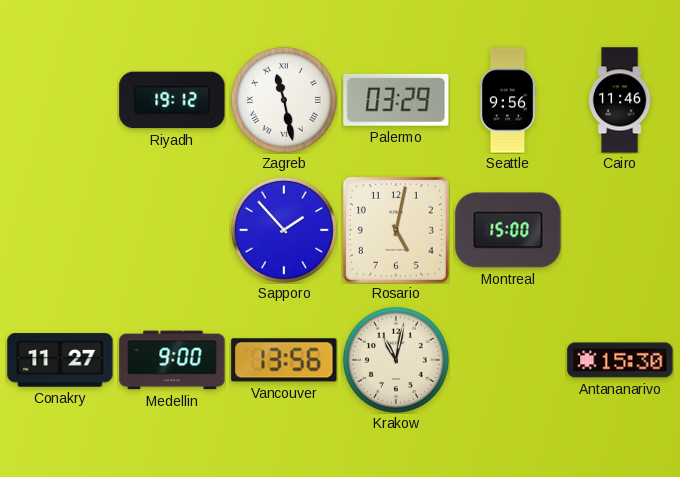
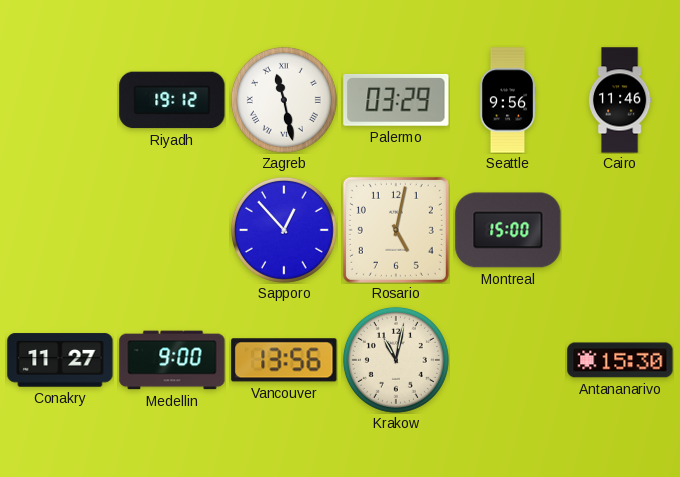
Sapporo: 1:53 -> 12:53 (284, 230)
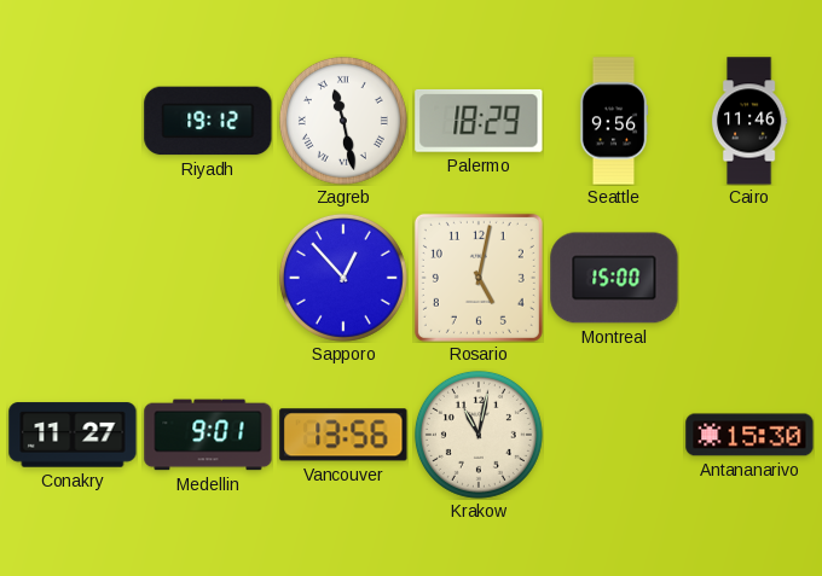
Palermo: 03:29 -> 18:29 (479, 121)
Medellin: 9:00 -> 9:01 (208, 435)
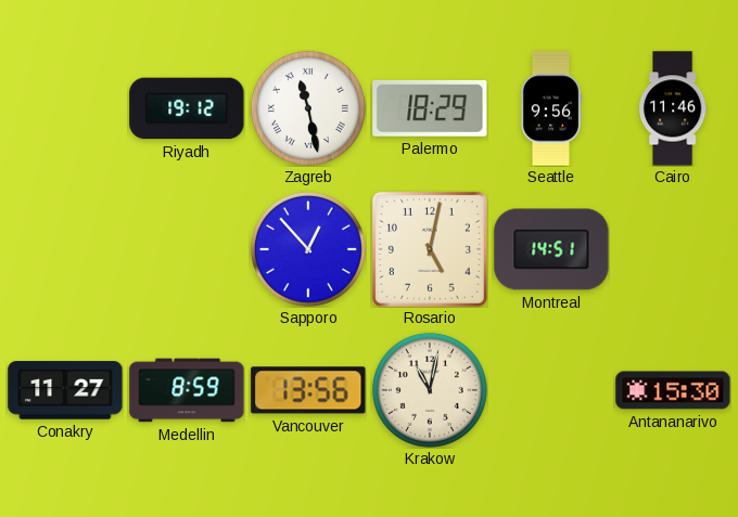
Montreal: 15:00 -> 14:51 (551, 249)
Medellin: 9:01 -> 8:59 (187, 390)
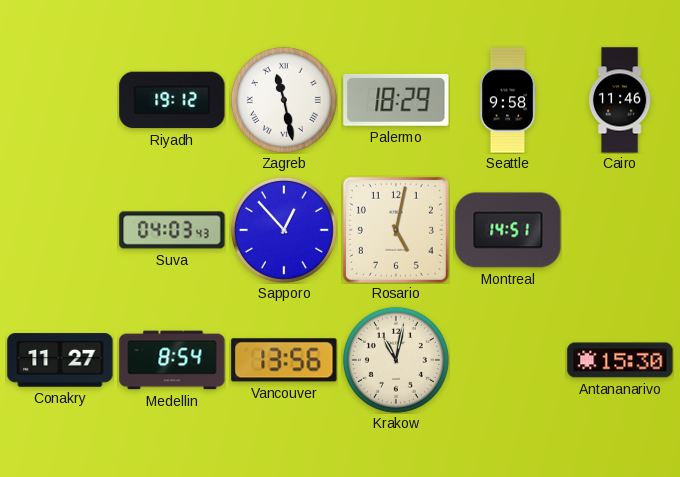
Seattle: 9:56 -> 9:58 (508, 100)
Suva: none -> 04:03 (172, 230)
Medellin: 8:59 -> 8:54 (172, 360)
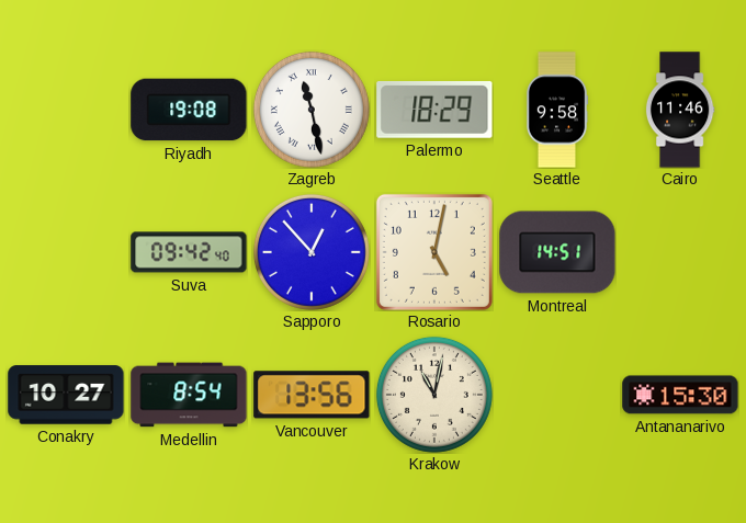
Riyadh: 19:12 -> 19:08 (189, 110)
Suva: 04:03 -> 09:42 (189, 252)
Conakry: 11:27 -> 10:27 (66, 395)
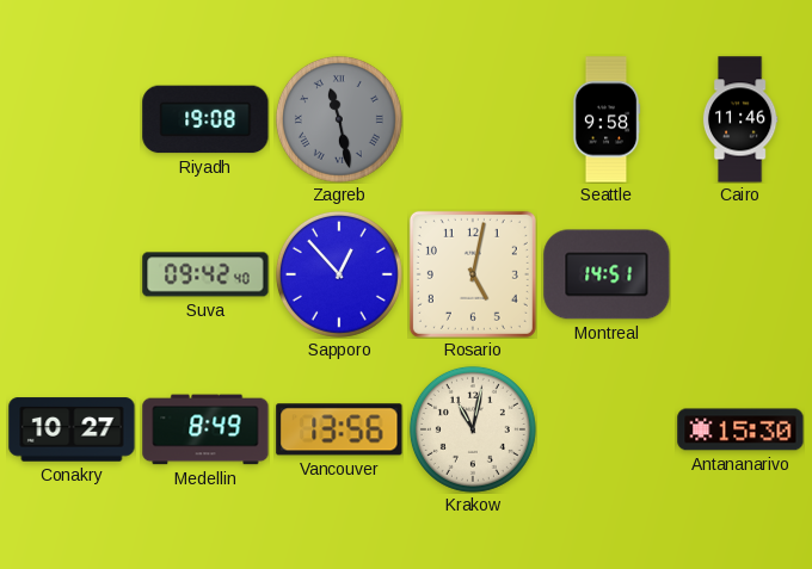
Zagreb dial: white -> grey (339, 119)
Palermo: 18:29 -> none (434, 110)
Medellin: 8:54 -> 8:49 (205, 429)
